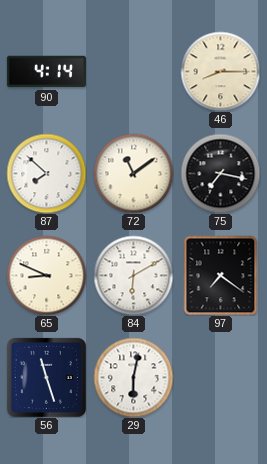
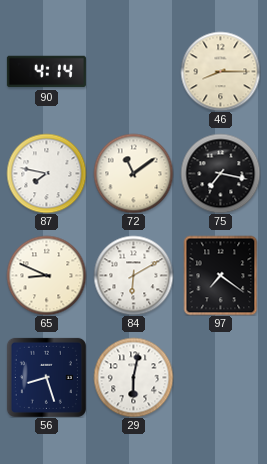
87: 7:52 -> 7:47 (46, 173)
56: 11:27 -> 8:27 (46, 377)
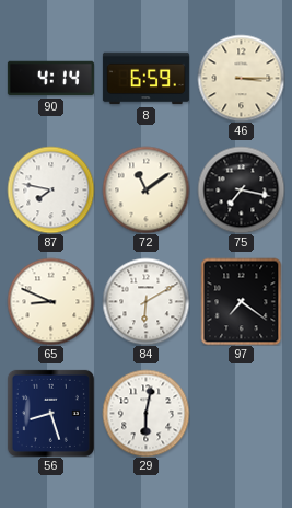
8: none -> 6:59 (145, 79)
46: 8:15 -> 3:15 (241, 78)
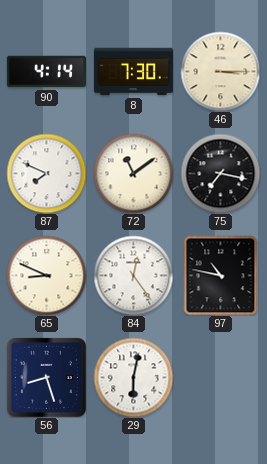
8: 6:59 -> 7:30 (133, 72)
87: 7:47 -> 7:49 (46, 173)
84: 6:10 -> 12:24 (133, 275)
97: 7:21 -> 10:47 (221, 275)
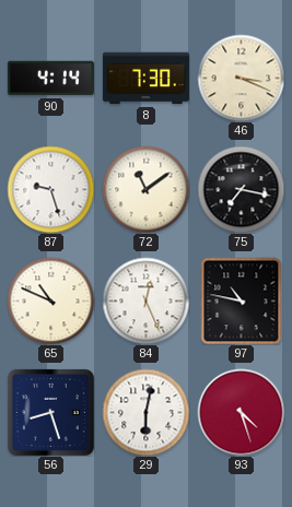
46: 3:15 -> 3:19 (241, 78)
87: 7:49 -> 9:27 (50, 189)
65: 8:49 -> 10:49 (50, 300)
84: 12:24 -> 12:26 (145, 300)
93: none -> 4:27 (241, 412)
